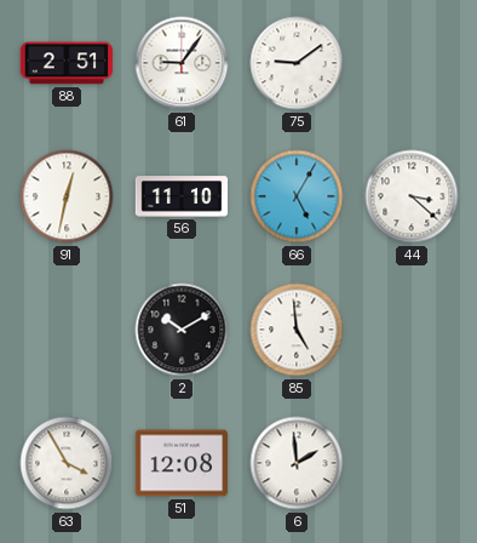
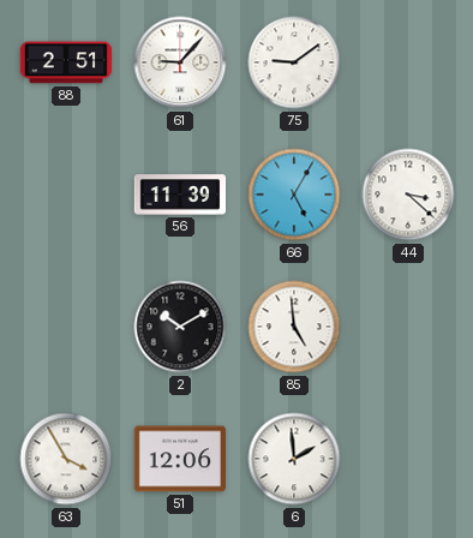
61: 9:06 -> 9:07 (180, 62)
91: 12:32 -> none (67, 196)
56: 11:10 -> 11:39 (180, 195)
51: 12:08 -> 12:06 (180, 459)
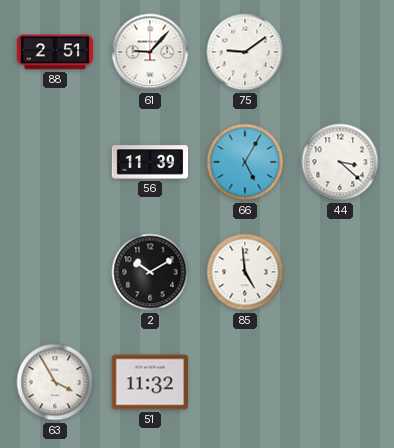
51: 12:06 -> 11:32 (150, 382)
6: 1:59 -> none (294, 459)
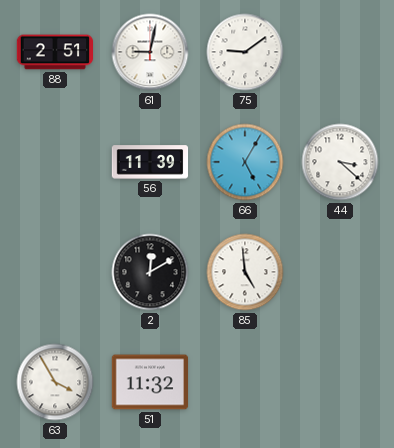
61: 9:07 -> 9:02 (150, 52)
2: 10:10 -> 12:10 (150, 272)
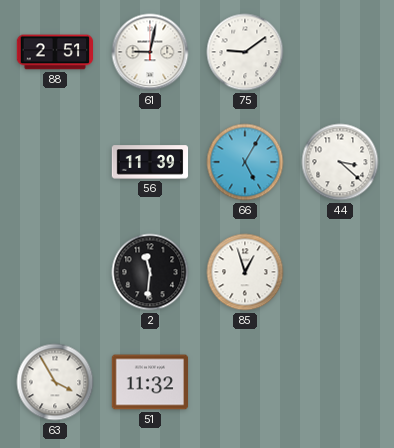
2: 12:10 -> 11:31 (150, 272)
85: 4:59 -> 12:57 (245, 272)
